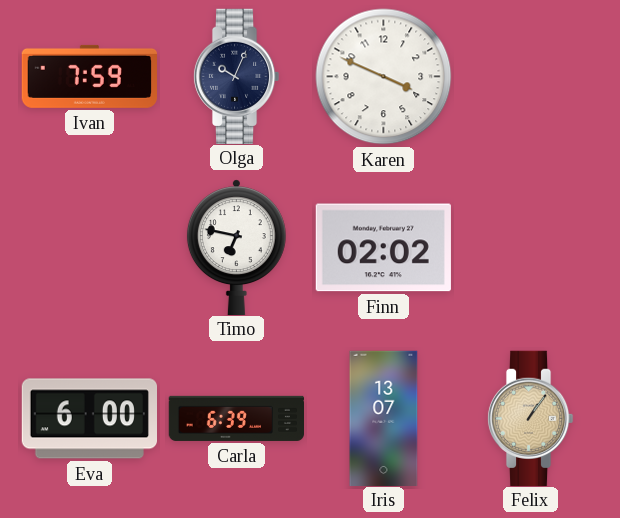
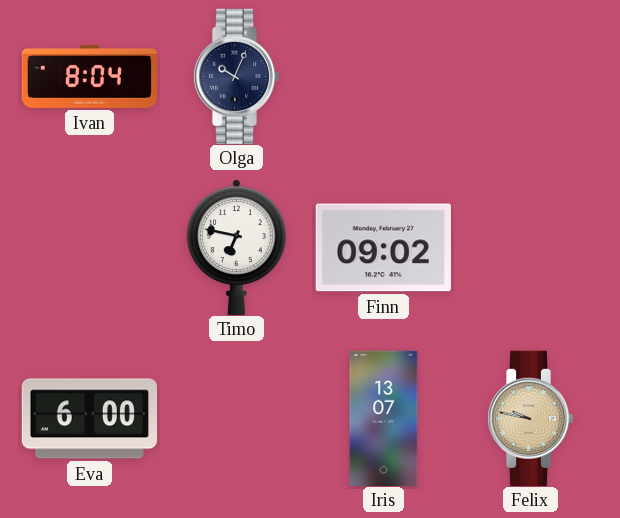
Ivan: 7:59 -> 8:04 (89, 76)
Karen: 3:49 -> none (384, 77)
Finn: 02:02 -> 09:02 (383, 248)
Carla: 6:39 -> none (236, 418)
Felix: 1:06 -> 9:47 (530, 418)
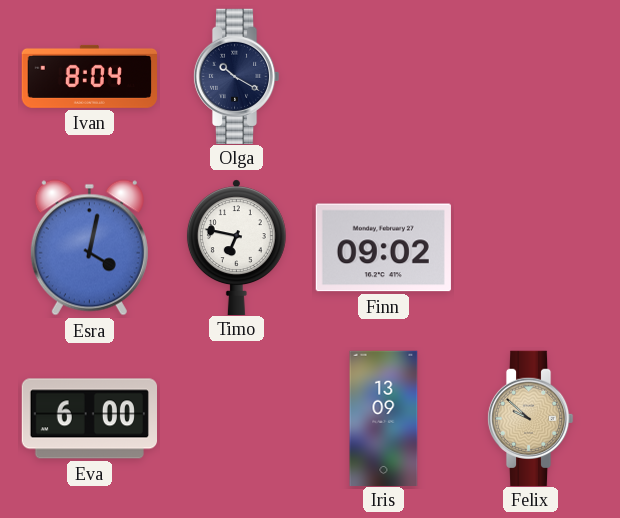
Olga: 10:04 -> 10:20 (236, 76)
Esra: none -> 4:02 (89, 248)
Iris: 13:07 -> 13:09 (384, 418)
Felix: 9:47 -> 9:52 (530, 418)
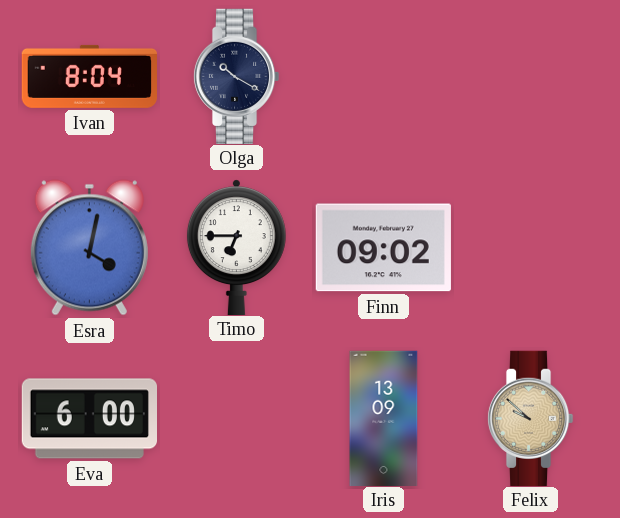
Timo: 6:47 -> 6:45 (236, 247)
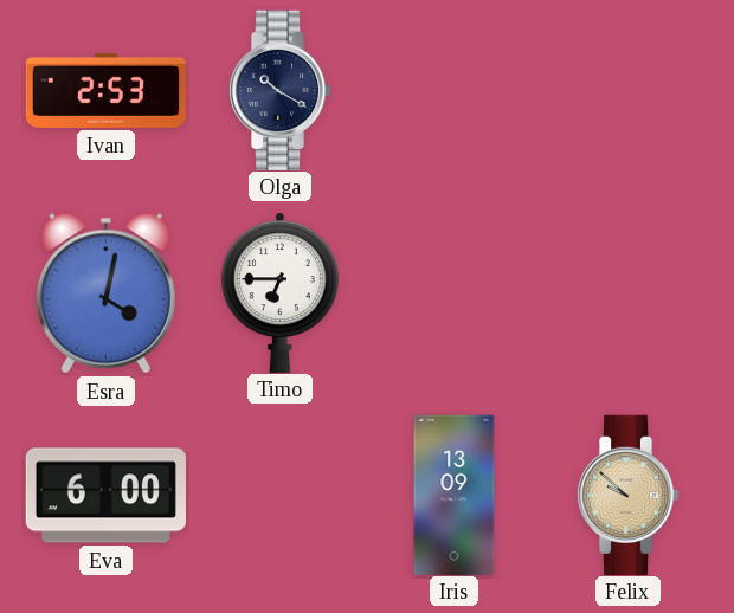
Ivan: 8:04 -> 2:53 (105, 90)
Finn: 09:02 -> none (383, 248)
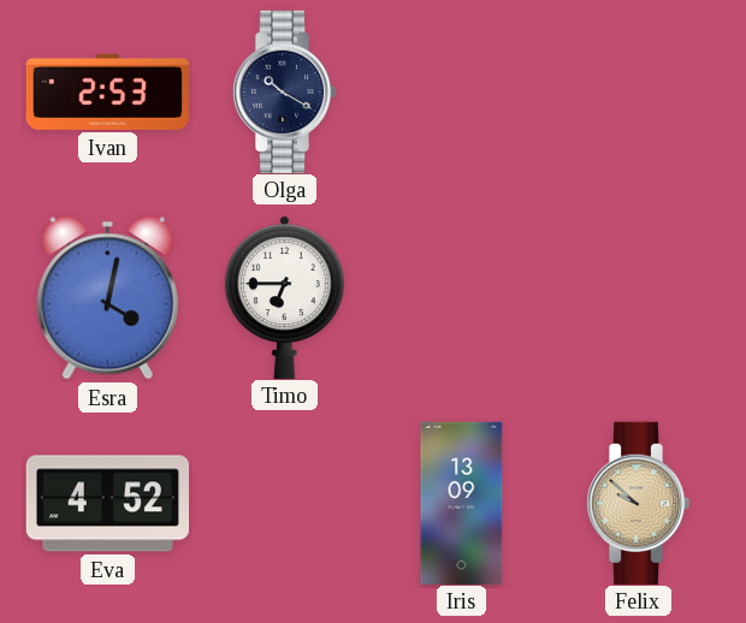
Eva: 6:00 -> 4:52 (107, 504)
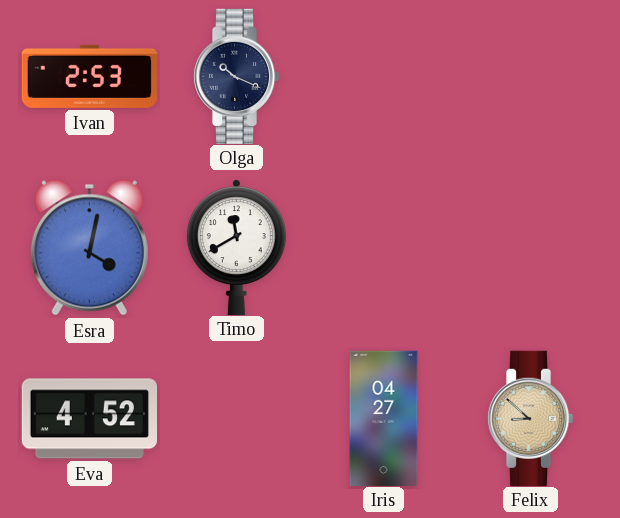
Olga: 10:20 -> 10:19 (236, 76)
Timo: 6:45 -> 11:40 (236, 247)
Iris: 13:09 -> 04:27 (384, 418)
Felix: 9:52 -> 8:52 (530, 418)
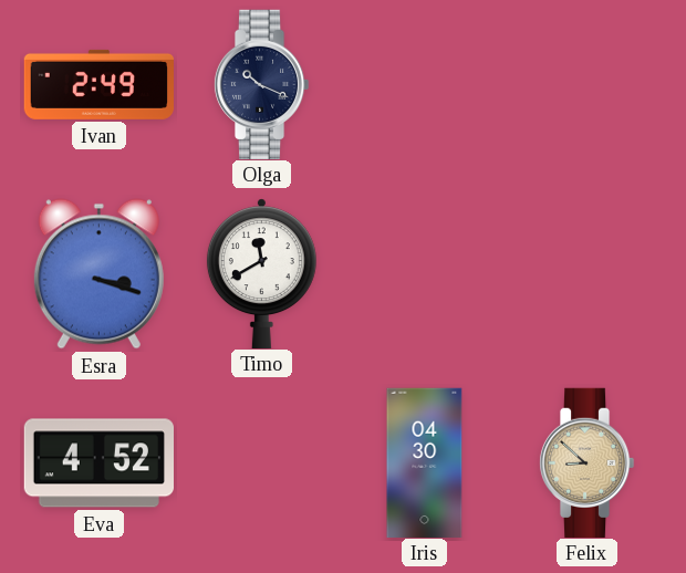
Ivan: 2:53 -> 2:49 (98, 84)
Esra: 4:02 -> 3:18 (98, 274)
Iris: 04:27 -> 04:30 (425, 462)
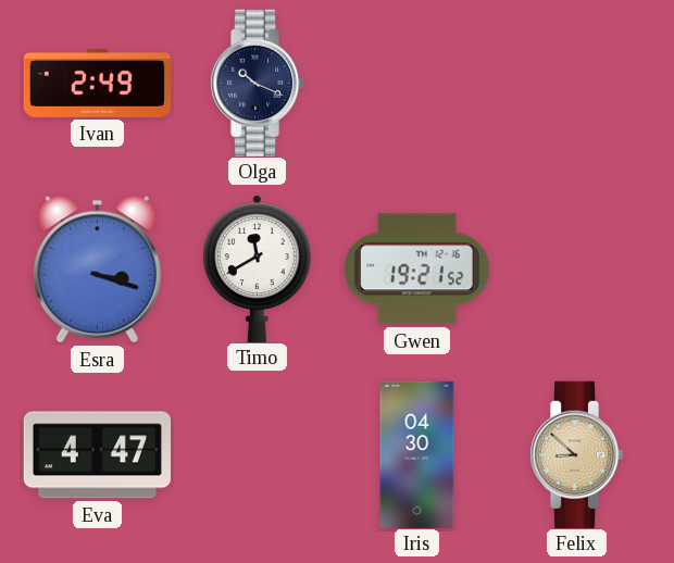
Gwen: none -> 19:21 (417, 270)
Eva: 4:52 -> 4:47 (97, 455)
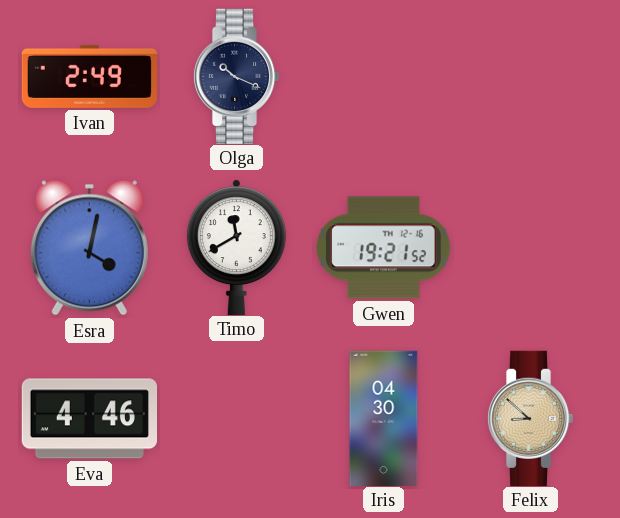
Esra: 3:18 -> 4:02 (89, 248)
Eva: 4:47 -> 4:46 (89, 419)
